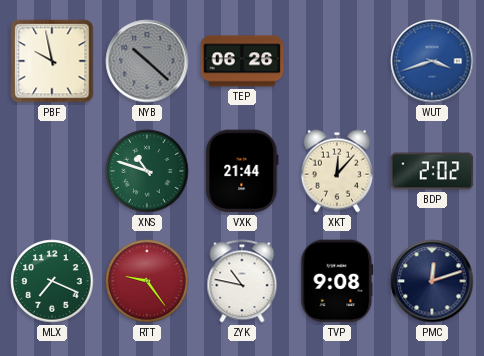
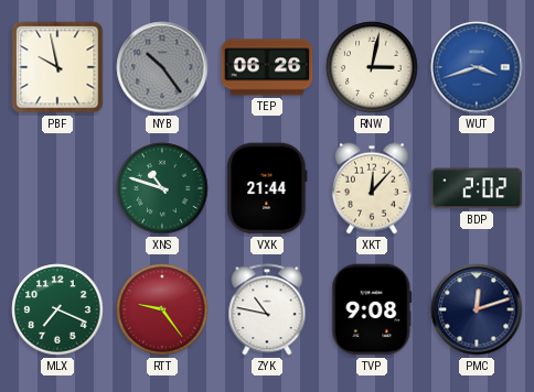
NYB: 10:22 -> 10:24 (162, 67)
RNW: none -> 3:02 (372, 67)
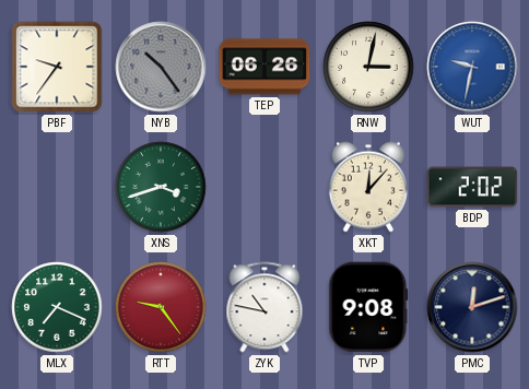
PBF: 9:58 -> 9:36 (57, 67)
WUT: 3:42 -> 9:32 (472, 67)
XNS: 10:48 -> 3:42 (161, 187)
VXK: 21:44 -> none (267, 188)
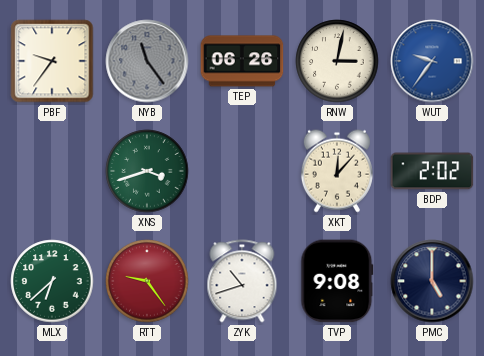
NYB: 10:24 -> 11:24 (147, 61)
WUT: 9:32 -> 9:36 (432, 61)
MLX: 7:19 -> 6:38 (52, 281)
ZYK: 10:47 -> 10:42 (242, 281)
PMC: 12:12 -> 5:00 (432, 281)
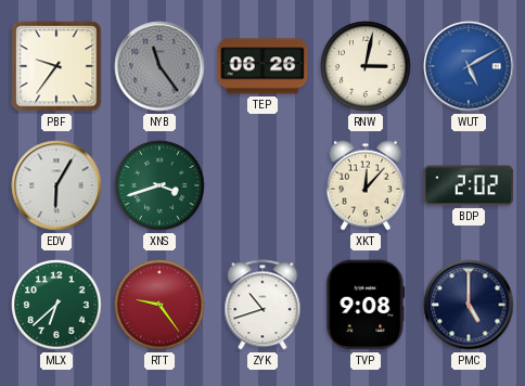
WUT: 9:36 -> 5:10 (469, 66)
EDV: none -> 6:05 (56, 185)
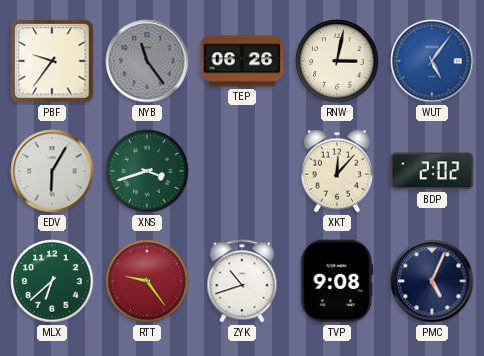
WUT: 5:10 -> 5:06 (432, 61)
PMC: 5:00 -> 5:04 (432, 281)
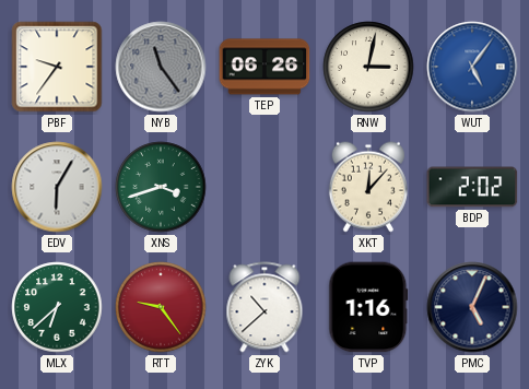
ZYK: 10:42 -> 10:38 (264, 307)
TVP: 9:08 -> 1:16 (368, 307)
